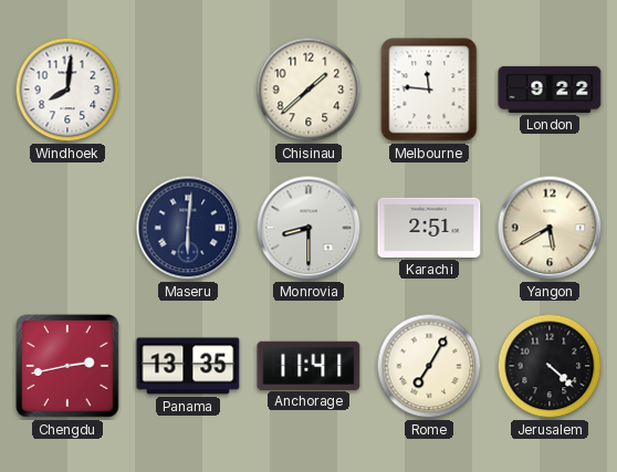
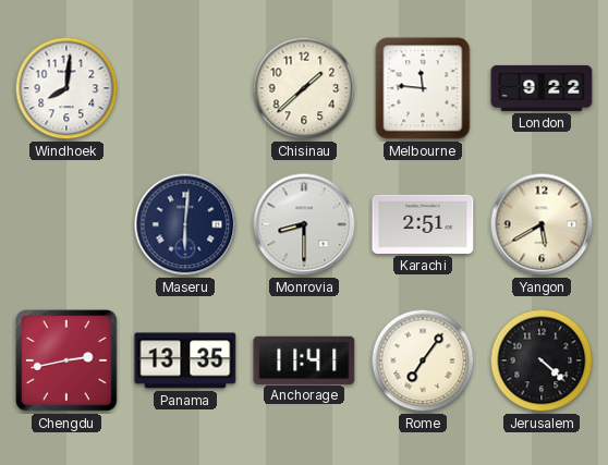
Rome: 7:05 -> 7:06 (423, 360)
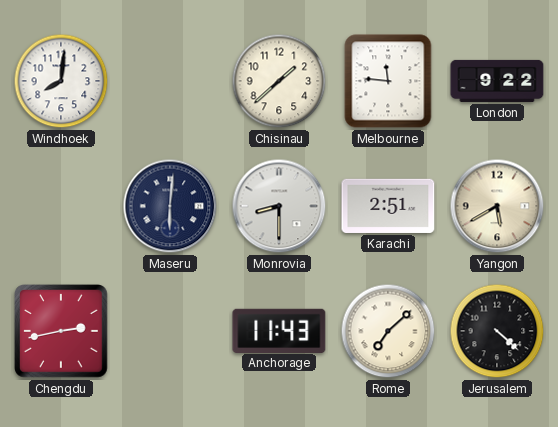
Panama: 13:35 -> none (185, 360)
Anchorage: 11:41 -> 11:43 (279, 330)
Rome: 7:06 -> 7:08 (388, 331)
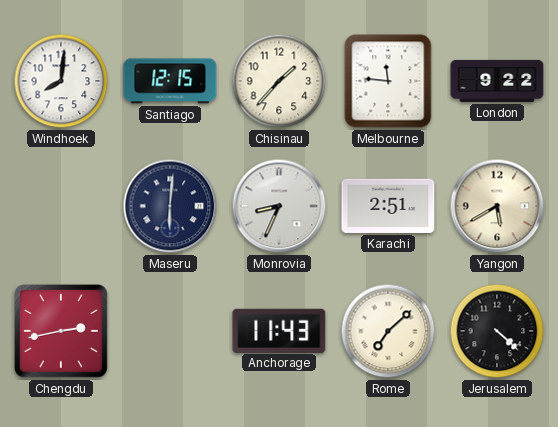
Santiago: none -> 12:15 (170, 81)
Chisinau: 1:38 -> 1:37 (279, 81)
Monrovia: 8:30 -> 8:34 (279, 206)
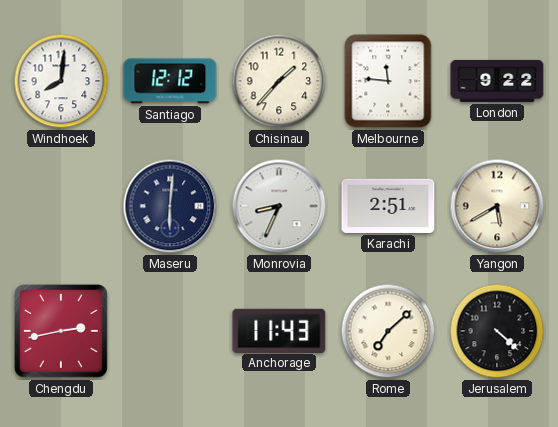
Santiago: 12:15 -> 12:12 (170, 81)
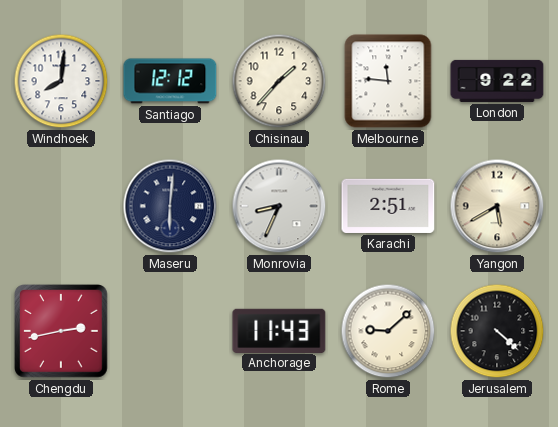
Rome: 7:08 -> 9:08 (388, 331)
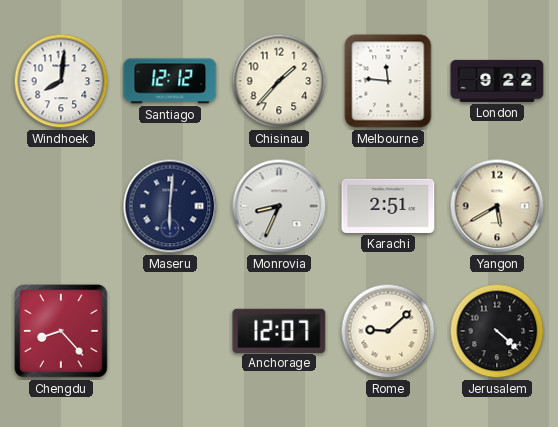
Chengdu: 2:43 -> 8:23 (62, 332)
Anchorage: 11:43 -> 12:07 (279, 330)
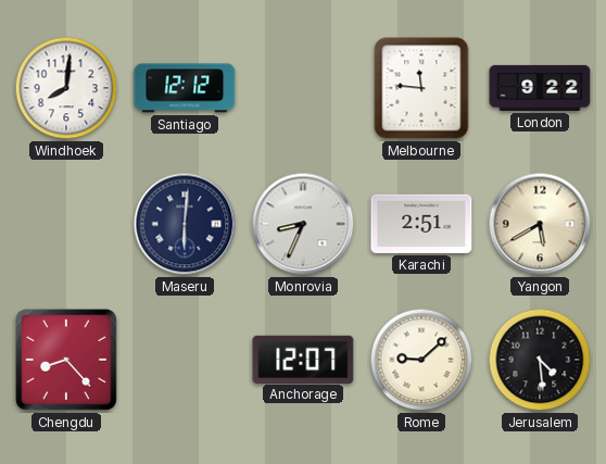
Chisinau: 1:37 -> none (279, 81)
Jerusalem: 4:22 -> 4:29 (540, 360)
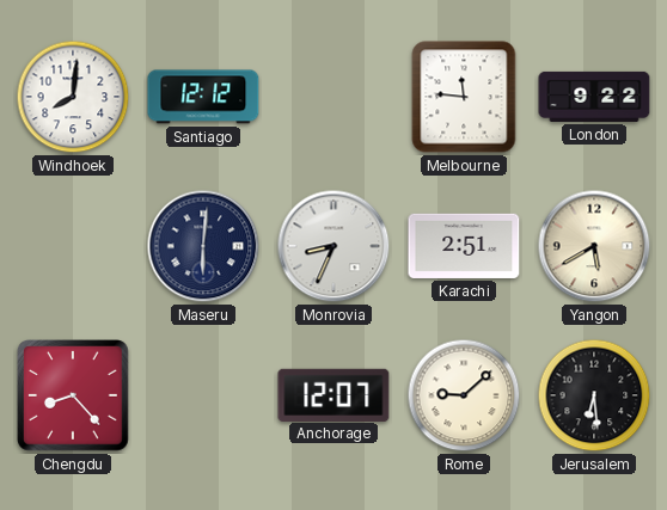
Jerusalem: 4:29 -> 6:29 (594, 395)
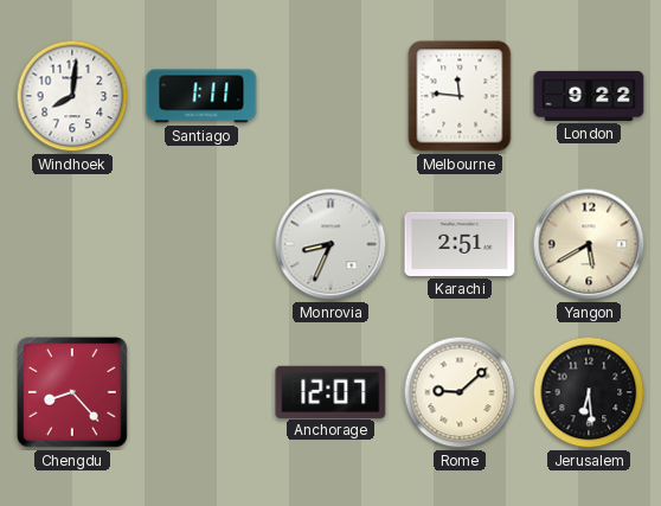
Santiago: 12:12 -> 1:11 (201, 96)
Maseru: 6:01 -> none (203, 246)
